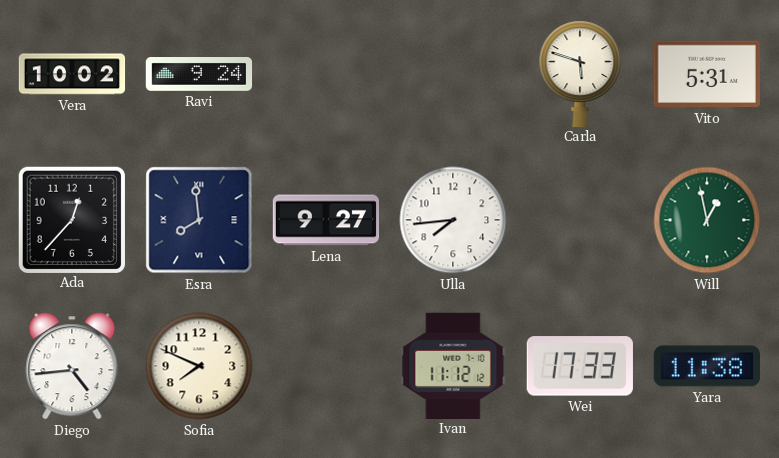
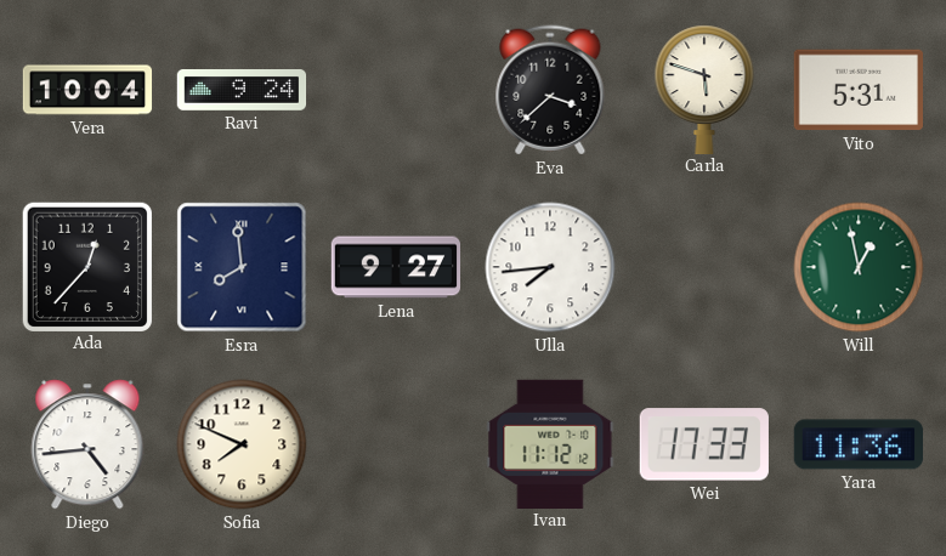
Vera: 10:02 -> 10:04 (87, 90)
Eva: none -> 3:38 (550, 90)
Yara: 11:38 -> 11:36 (857, 444)
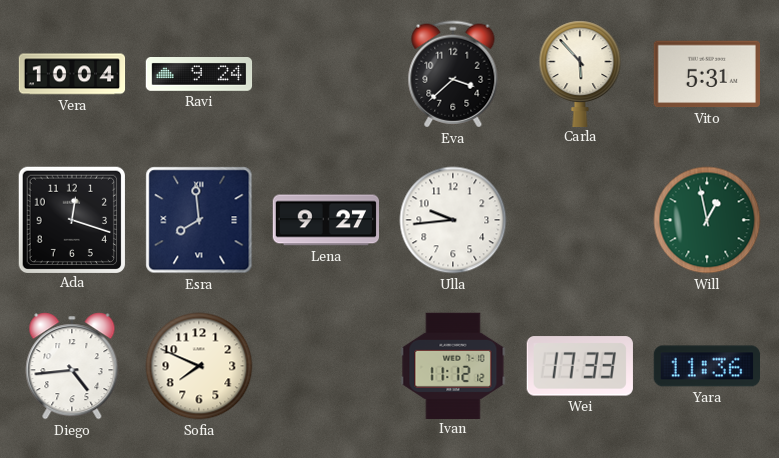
Carla: 5:48 -> 5:53 (580, 73)
Ada: 12:37 -> 12:18 (71, 219)
Ulla: 7:44 -> 9:44 (453, 220)
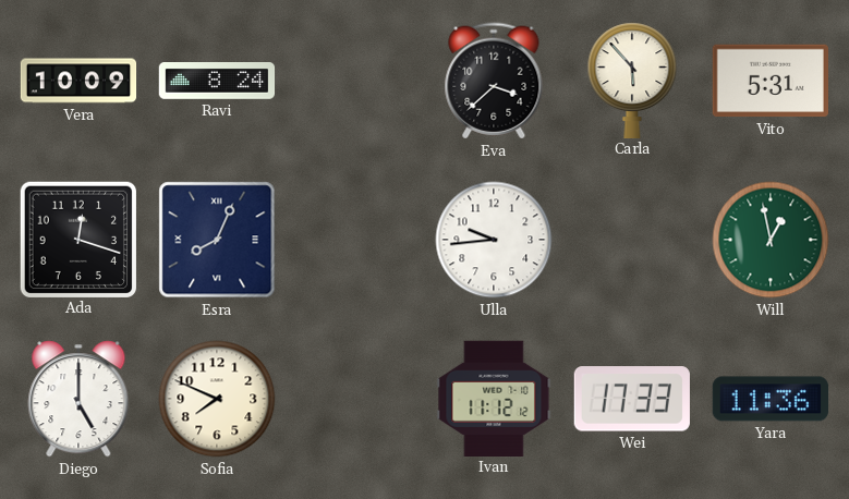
Vera: 10:04 -> 10:09 (78, 81)
Ravi: 9:24 -> 8:24 (217, 82)
Esra: 7:59 -> 8:04 (217, 240)
Lena: 9:27 -> none (325, 220)
Diego: 4:44 -> 5:00 (78, 399)
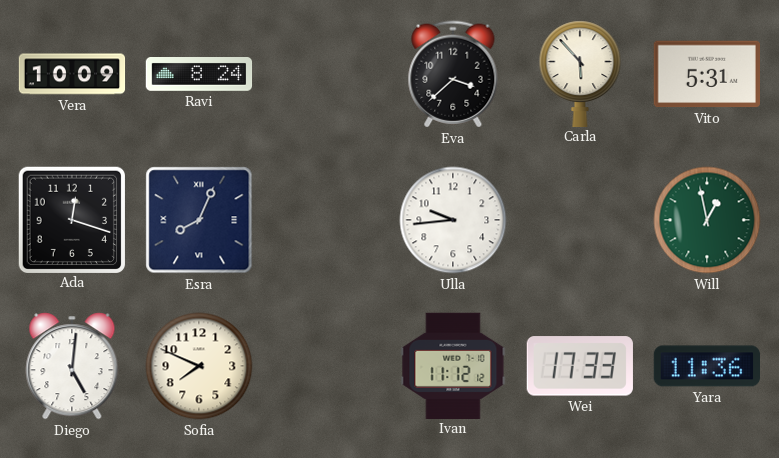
Diego: 5:00 -> 5:01 (72, 366)
